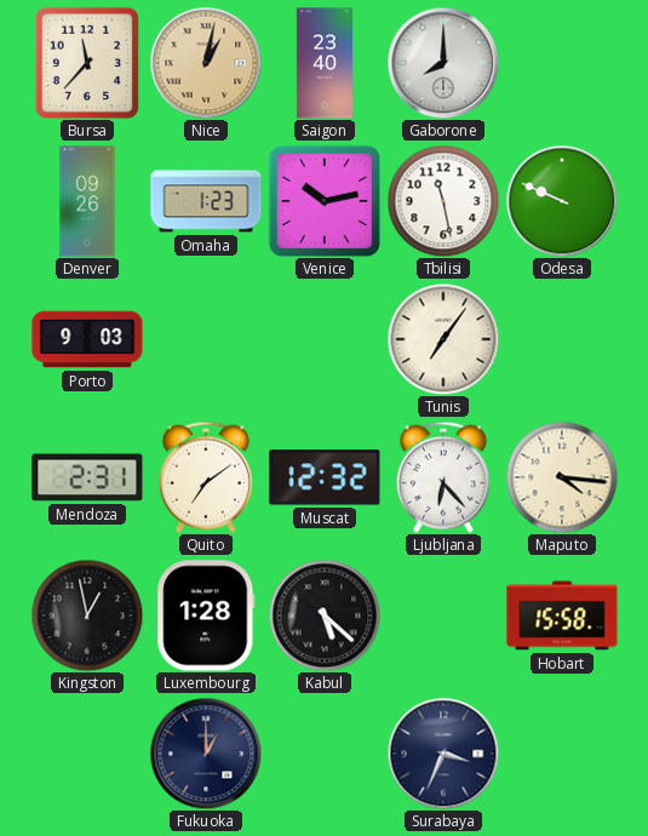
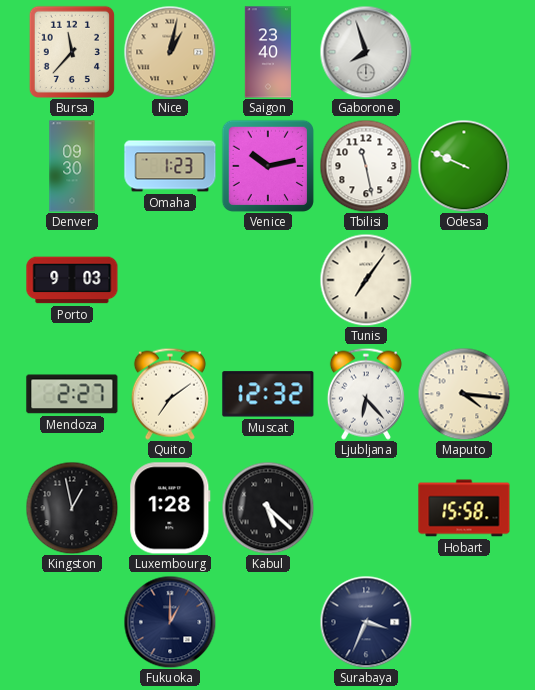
Gaborone: 8:00 -> 7:57 (366, 52)
Denver: 09:26 -> 09:30 (72, 166)
Mendoza: 2:31 -> 2:27 (72, 394)
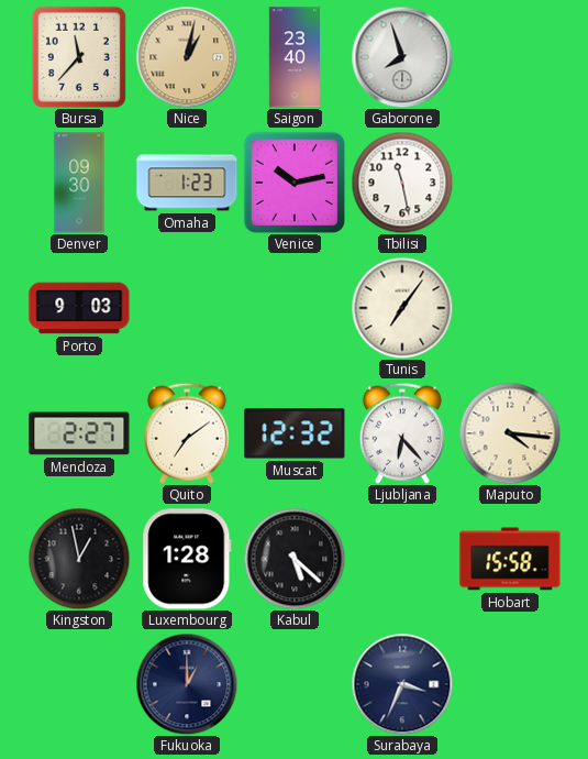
Odesa: 9:49 -> none (464, 166)
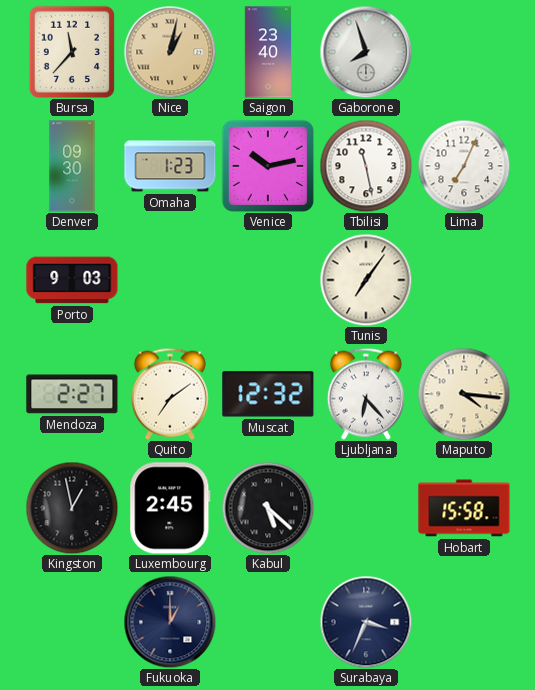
Lima: none -> 7:04 (464, 166)
Luxembourg: 1:28 -> 2:45 (170, 508)
